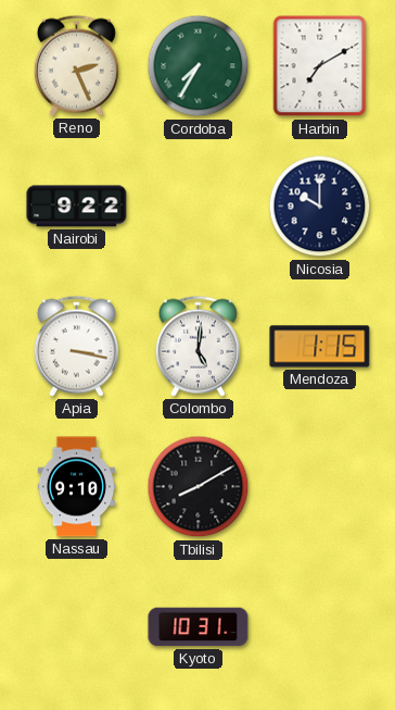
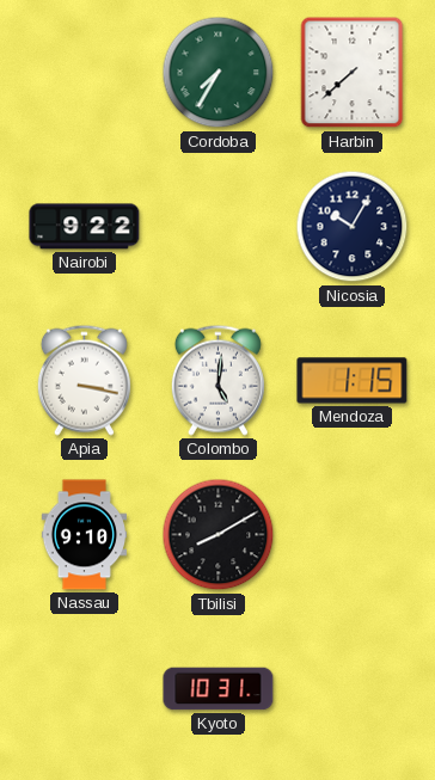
Reno: 2:26 -> none (76, 65)
Harbin: 7:10 -> 7:38 (353, 73)
Nicosia: 10:00 -> 10:05 (353, 227)
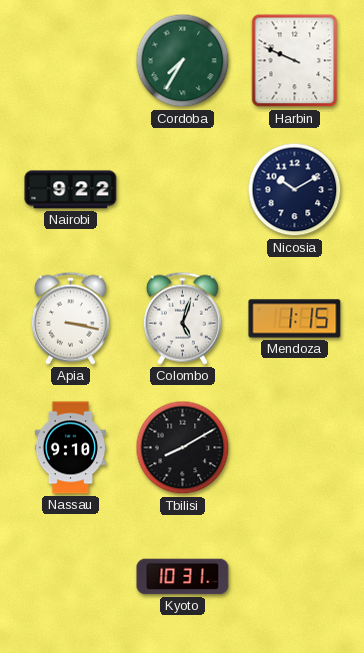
Harbin: 7:38 -> 9:49 (295, 61)
Nicosia: 10:05 -> 10:10 (295, 190)
Colombo: 5:01 -> 5:03 (182, 318)
